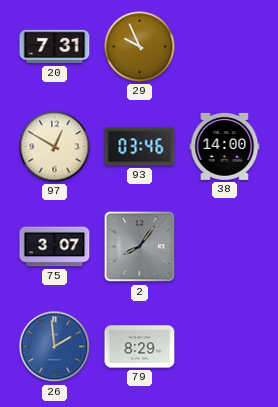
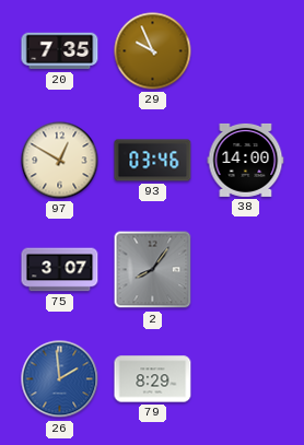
20: 7:31 -> 7:35 (60, 51)
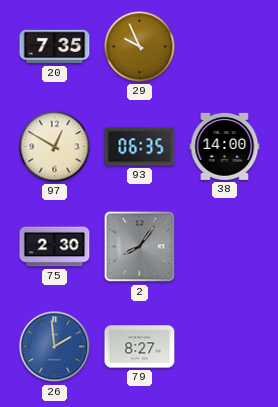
93: 03:46 -> 06:35 (140, 147)
75: 3:07 -> 2:30 (55, 247)
79: 8:29 -> 8:27 (140, 347)
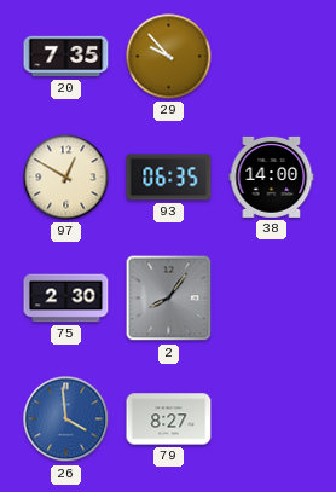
29: 9:56 -> 9:53 (169, 57)
26: 1:59 -> 3:59 (66, 419)
